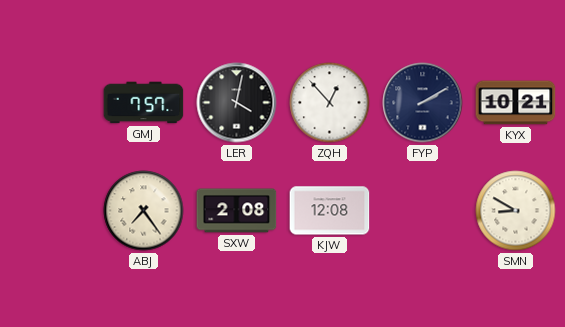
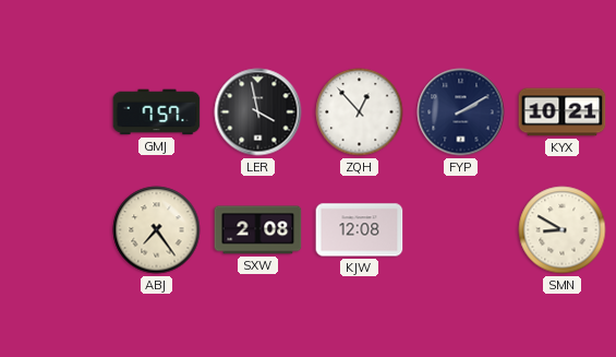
LER: 4:02 -> 3:58 (258, 112)
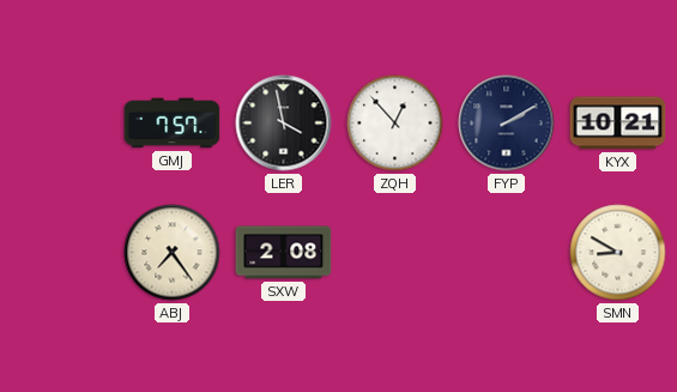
KJW: 12:08 -> none (360, 230)
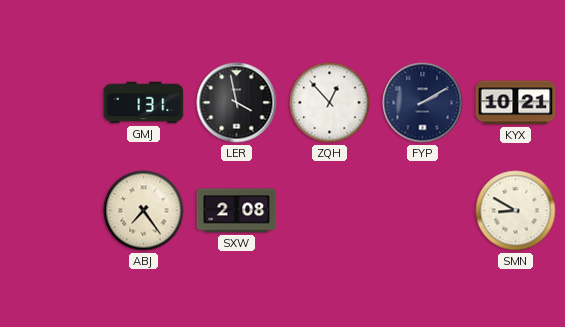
GMJ: 7:57 -> 1:31 (144, 103)
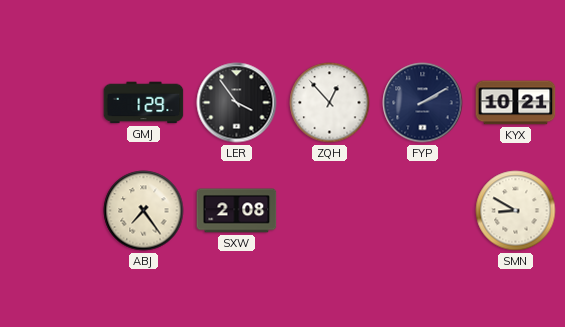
GMJ: 1:31 -> 1:29 (144, 103)
LER: 3:58 -> 3:54 (237, 103)
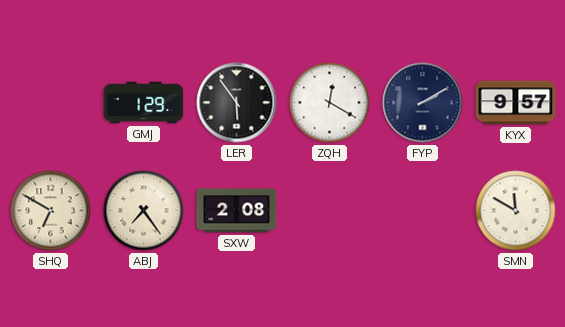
LER: 3:54 -> 5:54 (237, 103)
ZQH: 12:53 -> 12:20 (330, 103)
KYX: 10:21 -> 9:57 (516, 103)
SHQ: none -> 6:50 (51, 211)
SMN: 8:50 -> 11:50 (516, 211)
